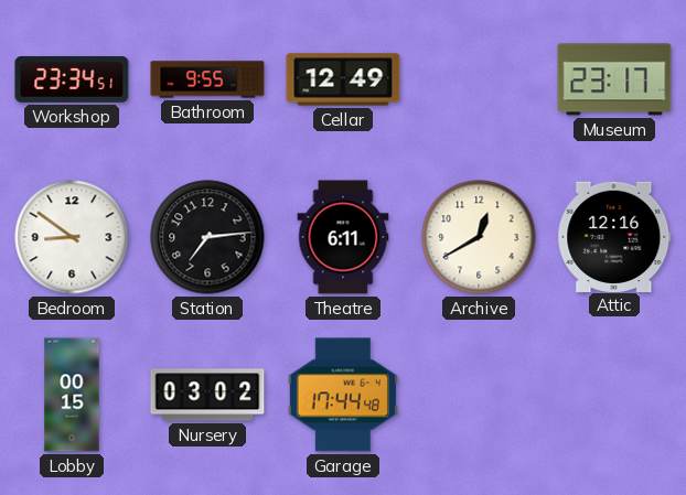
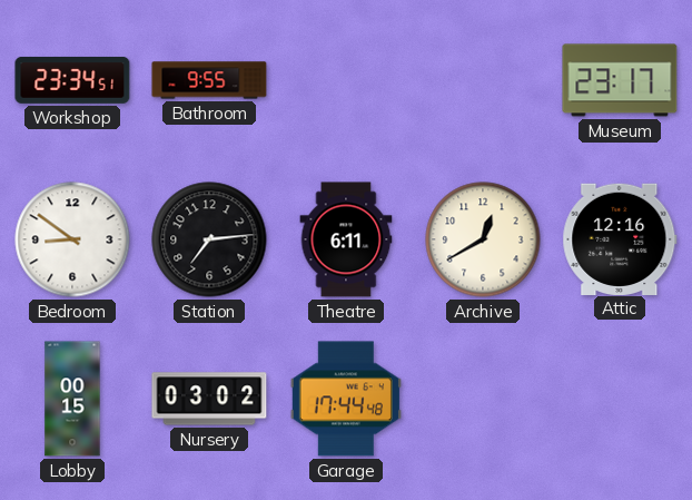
Cellar: 12:49 -> none (343, 79)
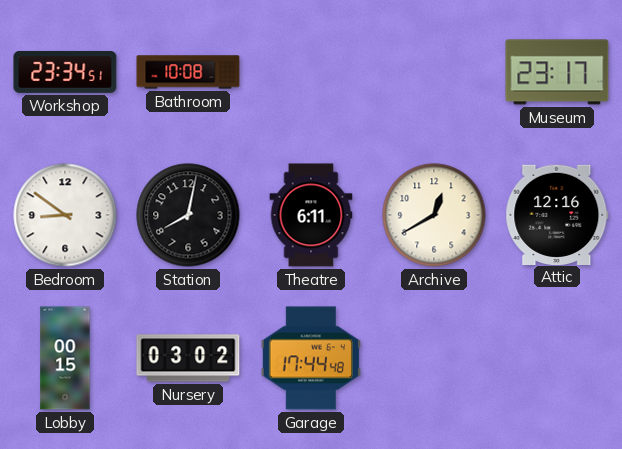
Bathroom: 9:55 -> 10:08 (188, 72)
Station: 7:14 -> 8:02 (188, 215)
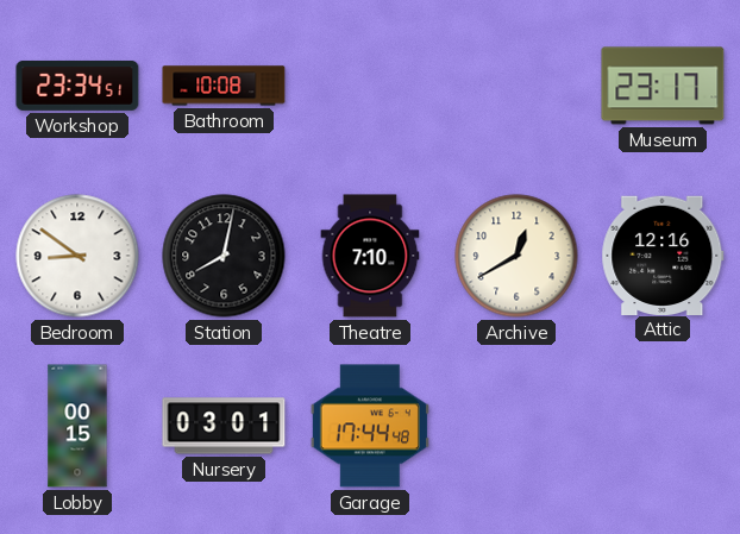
Theatre: 6:11 -> 7:10 (370, 256)
Nursery: 03:02 -> 03:01 (224, 426)
